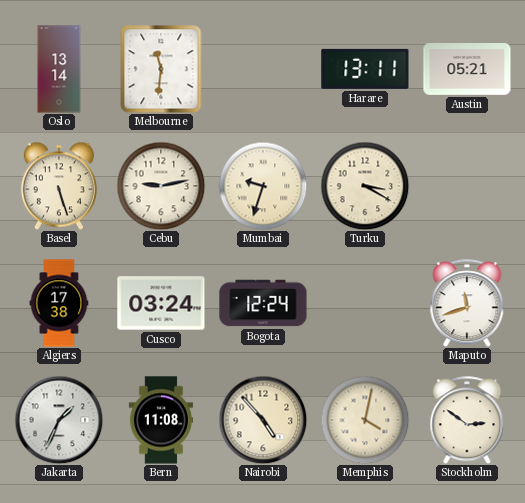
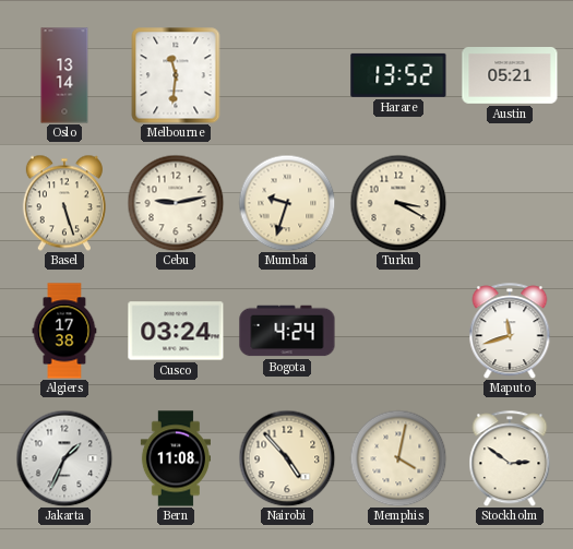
Harare: 13:11 -> 13:52 (398, 75)
Bogota: 12:24 -> 4:24 (287, 331)
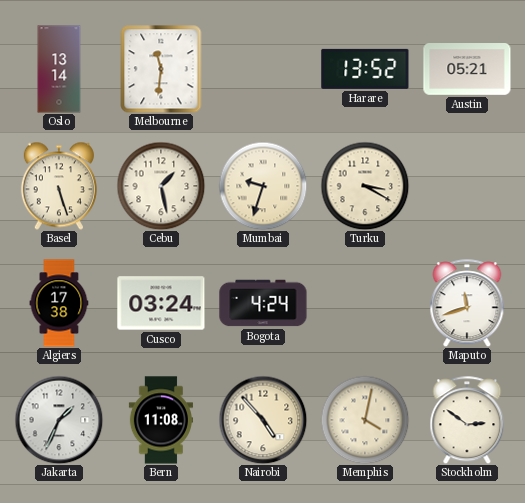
Cebu: 9:13 -> 1:28 (161, 186)
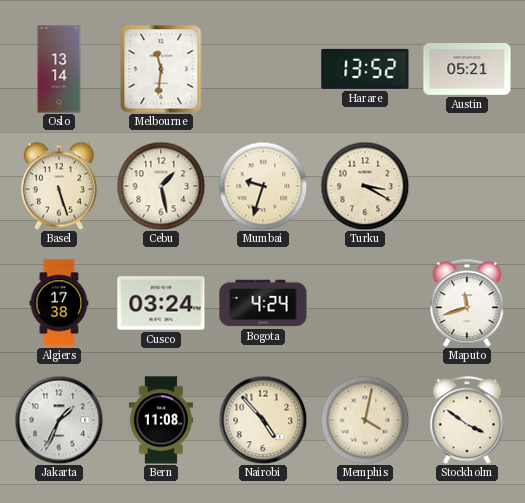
Stockholm: 2:51 -> 3:51 (467, 420)
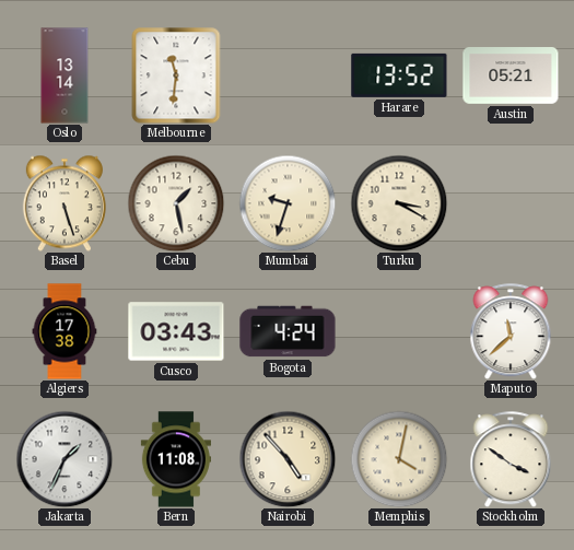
Cusco: 03:24 -> 03:43 (176, 331)
Maputo: 11:42 -> 11:38 (511, 331)
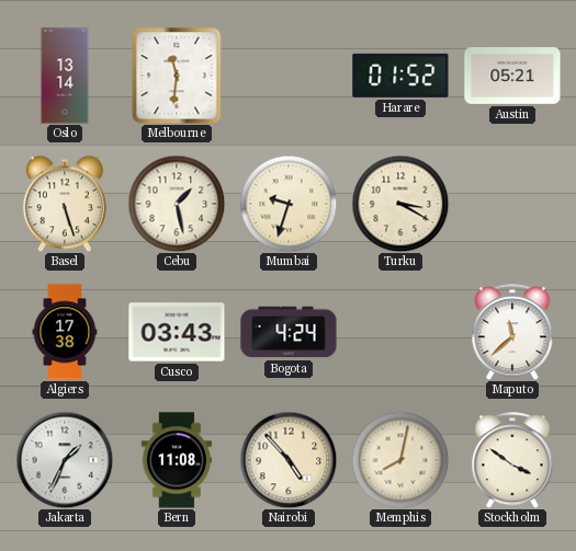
Harare: 13:52 -> 01:52 (400, 76)
Memphis: 4:02 -> 8:02 (400, 460)
